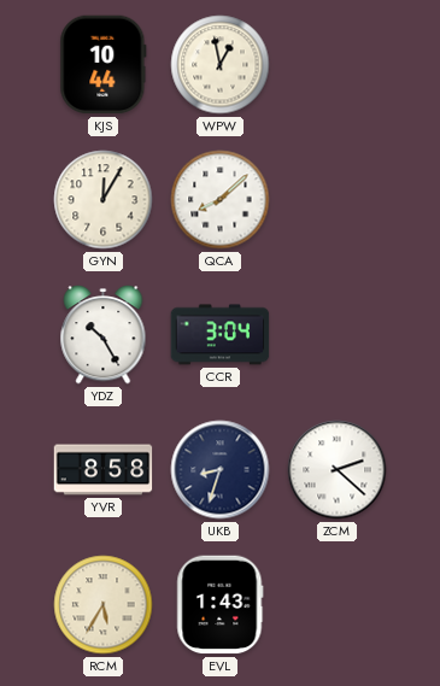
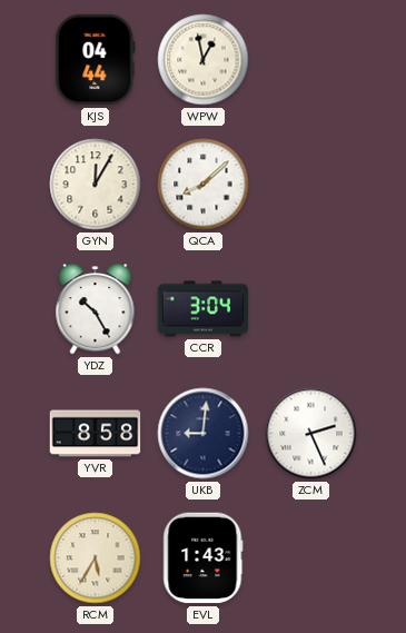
KJS: 10:44 -> 04:44 (96, 60)
UKB: 8:33 -> 9:01 (204, 434)
ZCM: 2:22 -> 2:26 (311, 434)
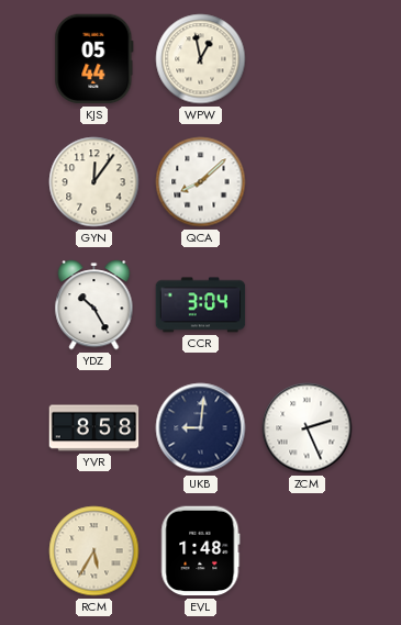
KJS: 04:44 -> 05:44 (94, 59)
GYN: 12:05 -> 12:06 (94, 182)
EVL: 1:43 -> 1:48 (201, 551)
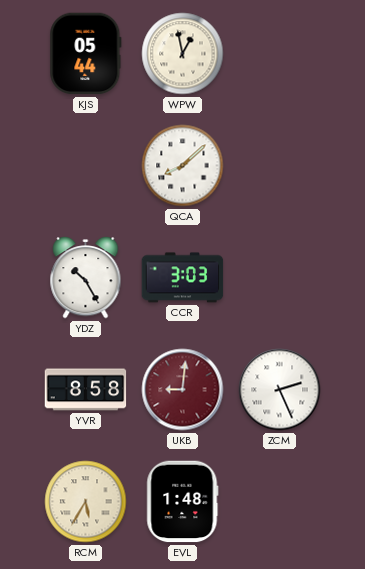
GYN: 12:06 -> none (94, 182)
CCR: 3:04 -> 3:03 (183, 278)
UKB dial: navy -> burgundy (183, 390)
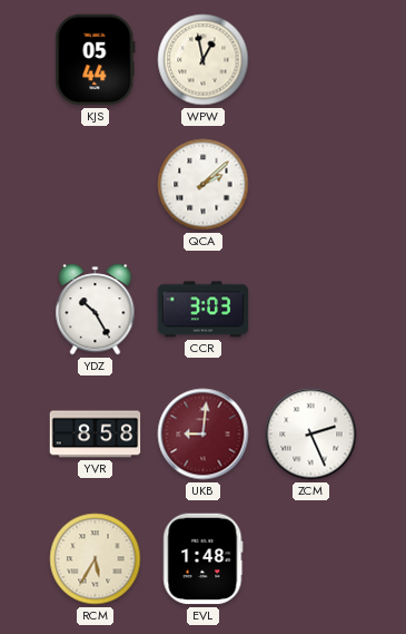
QCA: 8:08 -> 2:08 (204, 185)
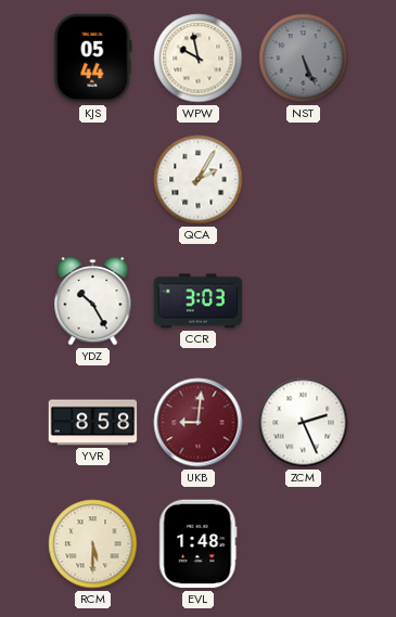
WPW: 12:58 -> 9:58 (199, 59)
NST: none -> 5:26 (304, 59)
QCA: 2:08 -> 2:05 (199, 180)
RCM: 5:35 -> 5:30 (93, 544)
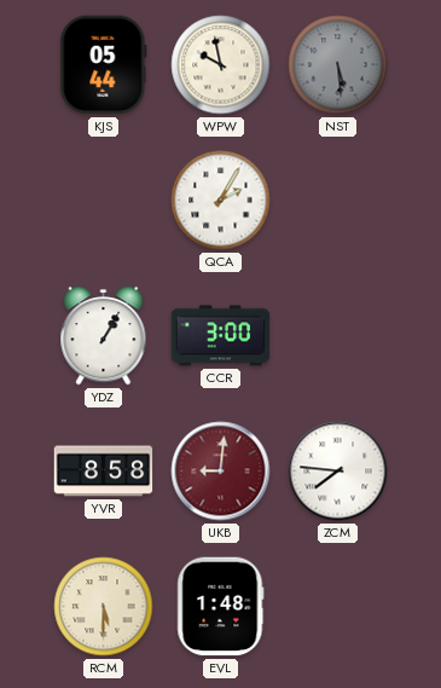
NST: 5:26 -> 5:29 (338, 65)
YDZ: 10:25 -> 1:05 (104, 336)
CCR: 3:03 -> 3:00 (221, 336)
ZCM: 2:26 -> 7:46 (338, 472)
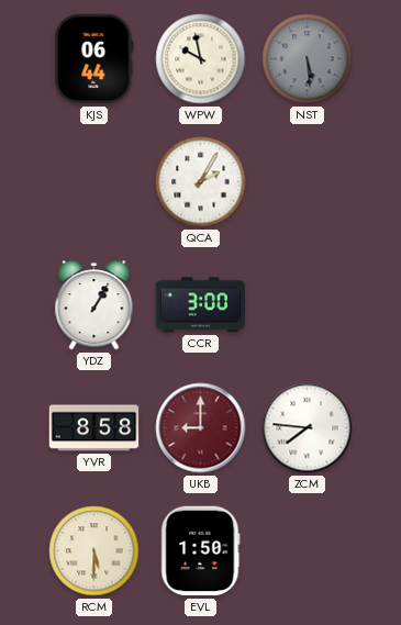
KJS: 05:44 -> 06:44 (94, 59)
UKB: 9:01 -> 9:00 (201, 428)
EVL: 1:48 -> 1:50 (201, 551)
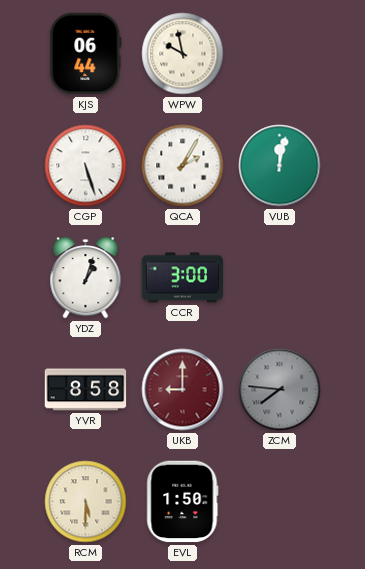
NST: 5:29 -> none (308, 59)
CGP: none -> 5:27 (86, 166)
VUB: none -> 12:02 (280, 166)
YDZ: 1:05 -> 1:03 (86, 278)
ZCM dial: white -> grey (280, 390)
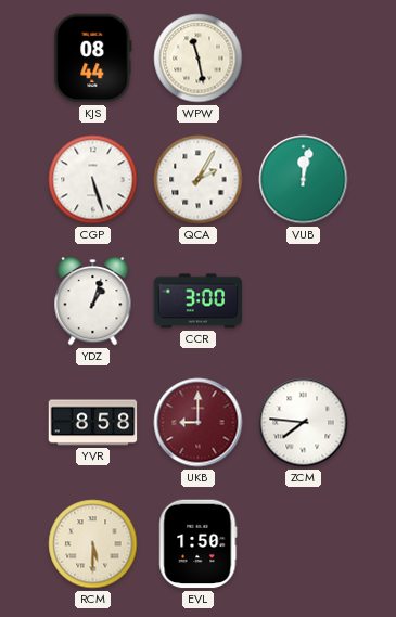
KJS: 06:44 -> 08:44 (93, 59)
WPW: 9:58 -> 11:28 (199, 59)
ZCM dial: grey -> white (304, 423)
